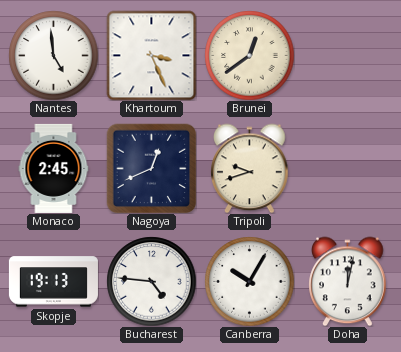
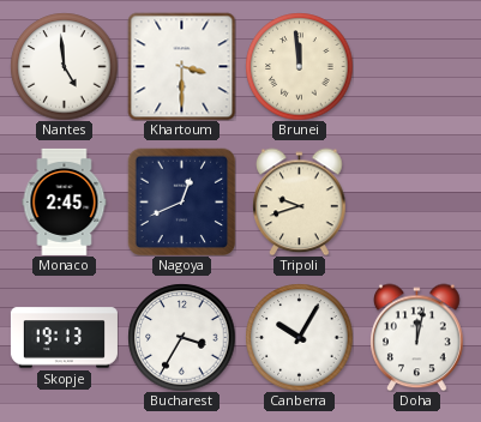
Khartoum: 3:26 -> 3:30 (181, 66)
Brunei: 12:39 -> 11:59 (299, 66)
Bucharest: 4:46 -> 3:35 (181, 337)
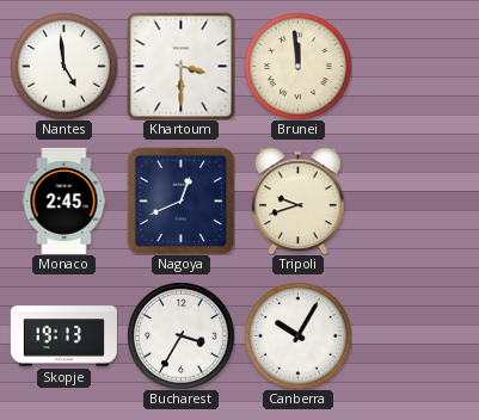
Doha: 12:02 -> none (417, 337)
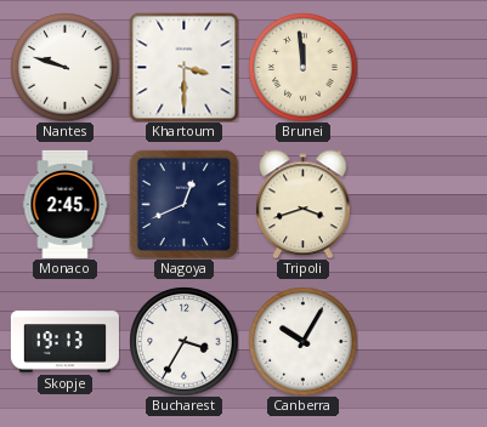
Nantes: 4:59 -> 9:48 (64, 67)
Tripoli: 9:42 -> 3:42 (304, 204)
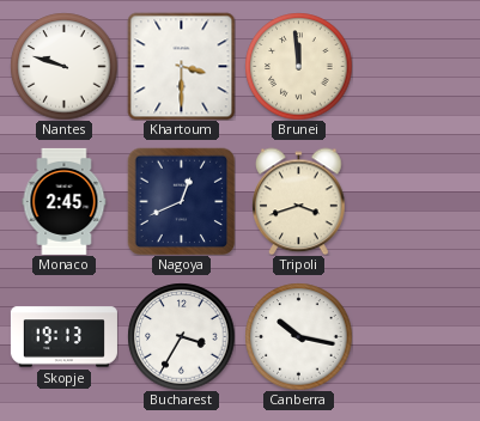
Canberra: 10:05 -> 10:17 (298, 336)
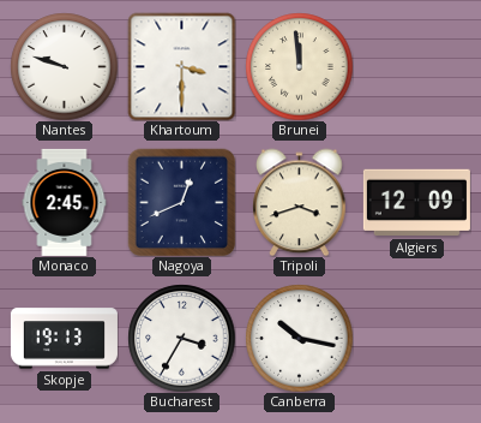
Algiers: none -> 12:09 (416, 203)
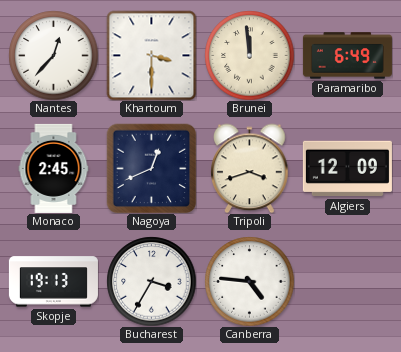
Nantes: 9:48 -> 12:37 (53, 55)
Paramaribo: none -> 6:49 (347, 56)
Canberra: 10:17 -> 4:46 (249, 281)
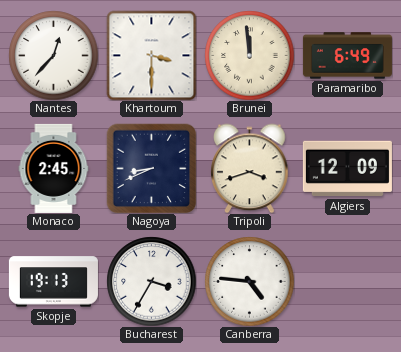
Nagoya: 12:41 -> 8:41 (151, 168)
